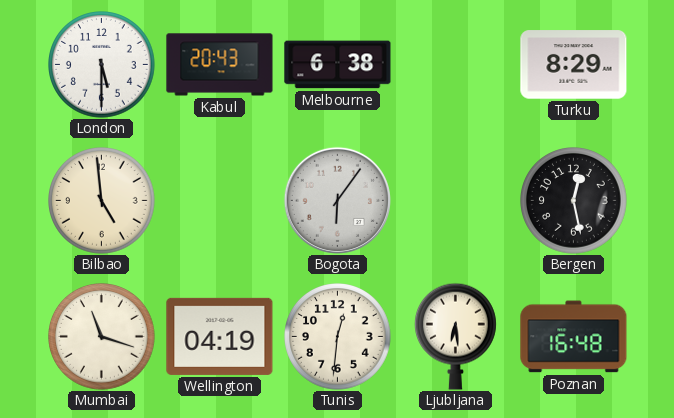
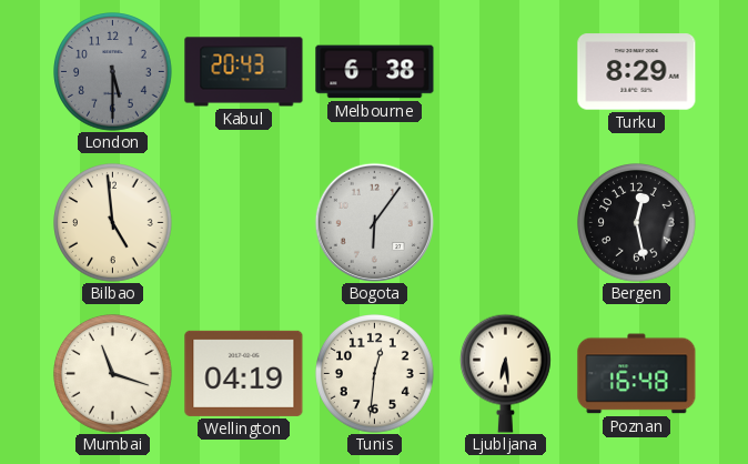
London dial: white -> grey (113, 72)
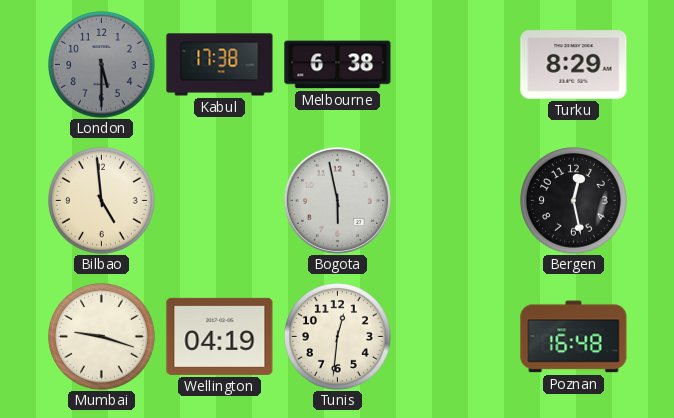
Kabul: 20:43 -> 17:38 (220, 65)
Bogota: 6:06 -> 5:58 (337, 200)
Mumbai: 11:18 -> 9:18 (102, 337)
Ljubljana: 6:29 -> none (505, 373)
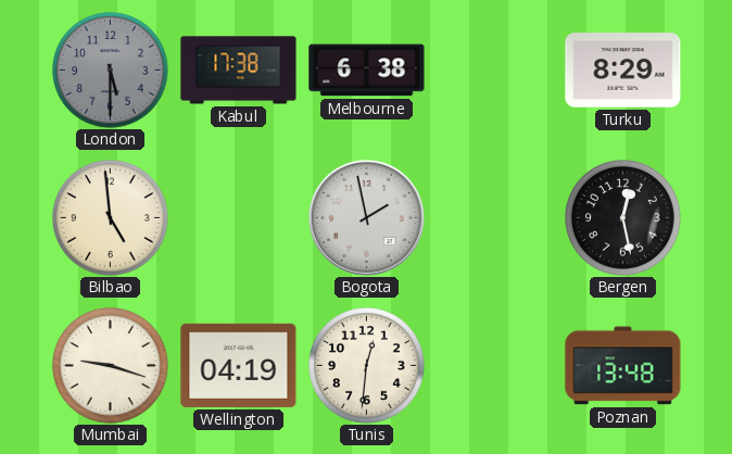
Bogota: 5:58 -> 1:58 (366, 217)
Poznan: 16:48 -> 13:48 (623, 366)
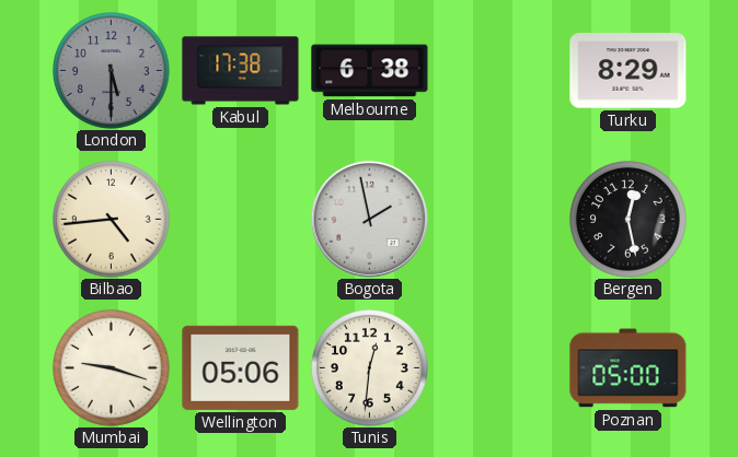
Bilbao: 4:59 -> 4:44 (112, 220)
Wellington: 04:19 -> 05:06 (241, 367)
Poznan: 13:48 -> 05:00 (629, 368)
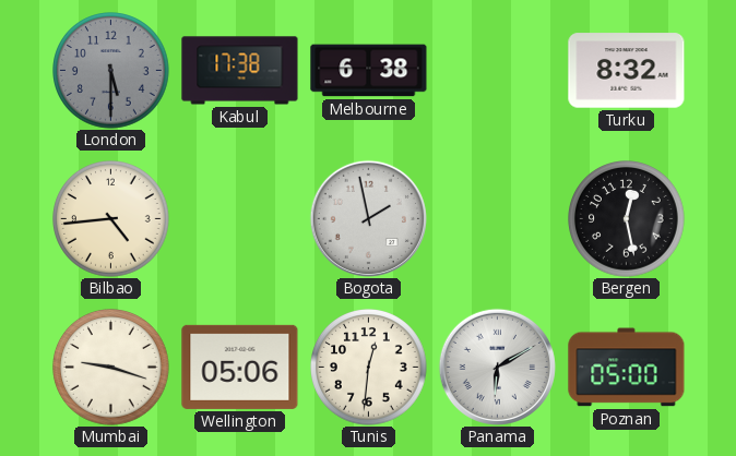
Turku: 8:29 -> 8:32 (627, 71)
Panama: none -> 6:10 (497, 367)
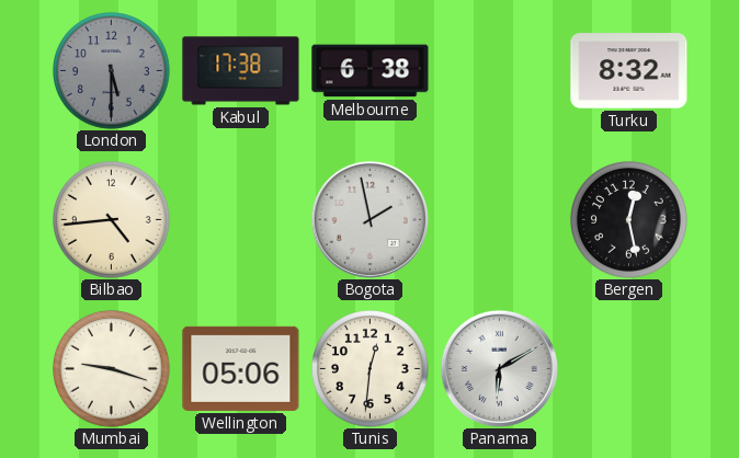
Poznan: 05:00 -> none (627, 368)
